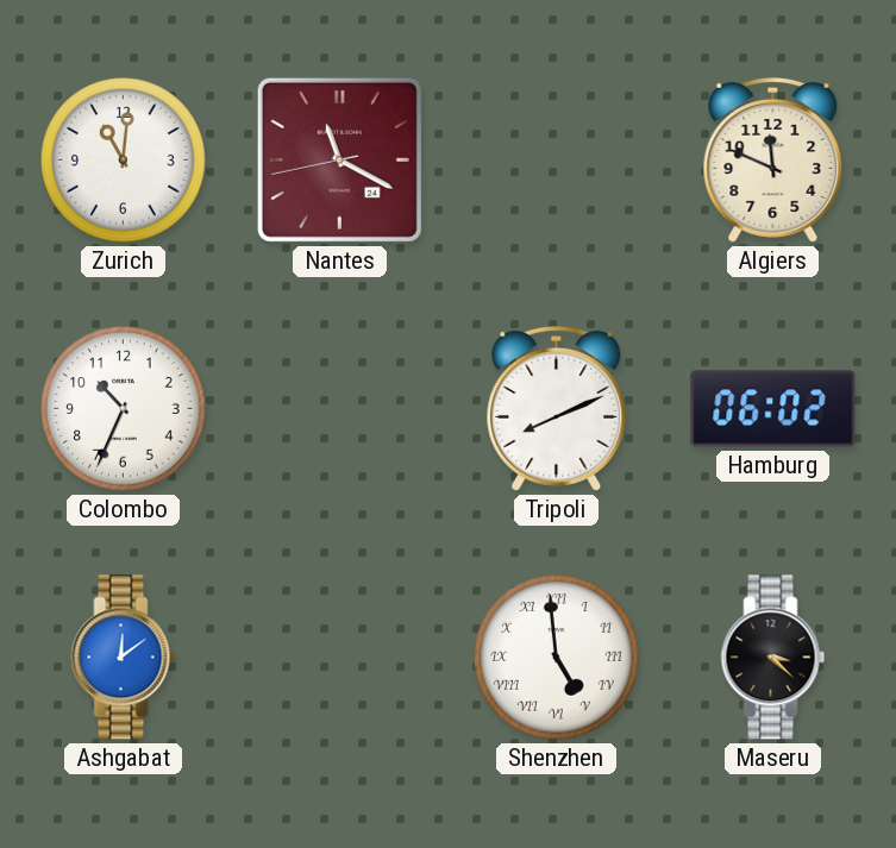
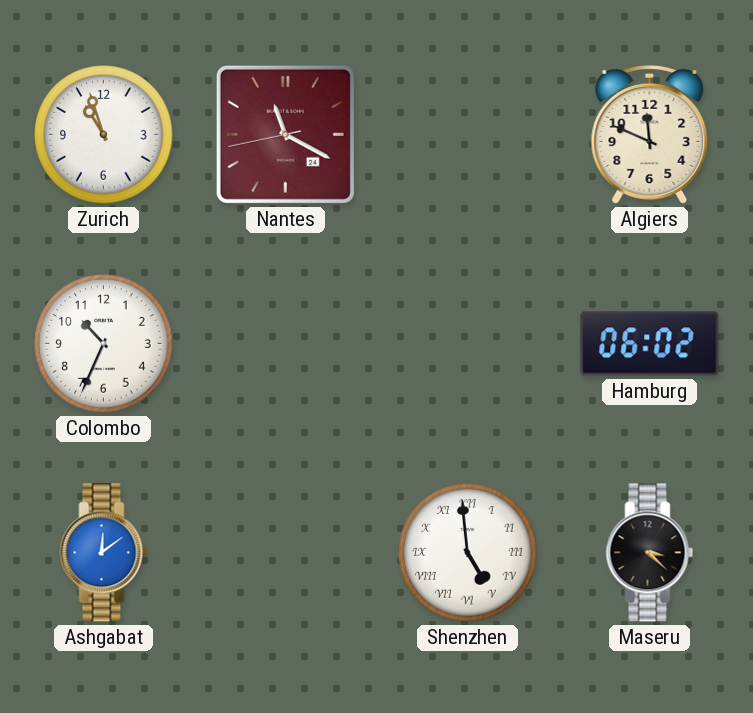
Zurich: 11:01 -> 10:57 (104, 135)
Tripoli: 8:11 -> none (557, 408)
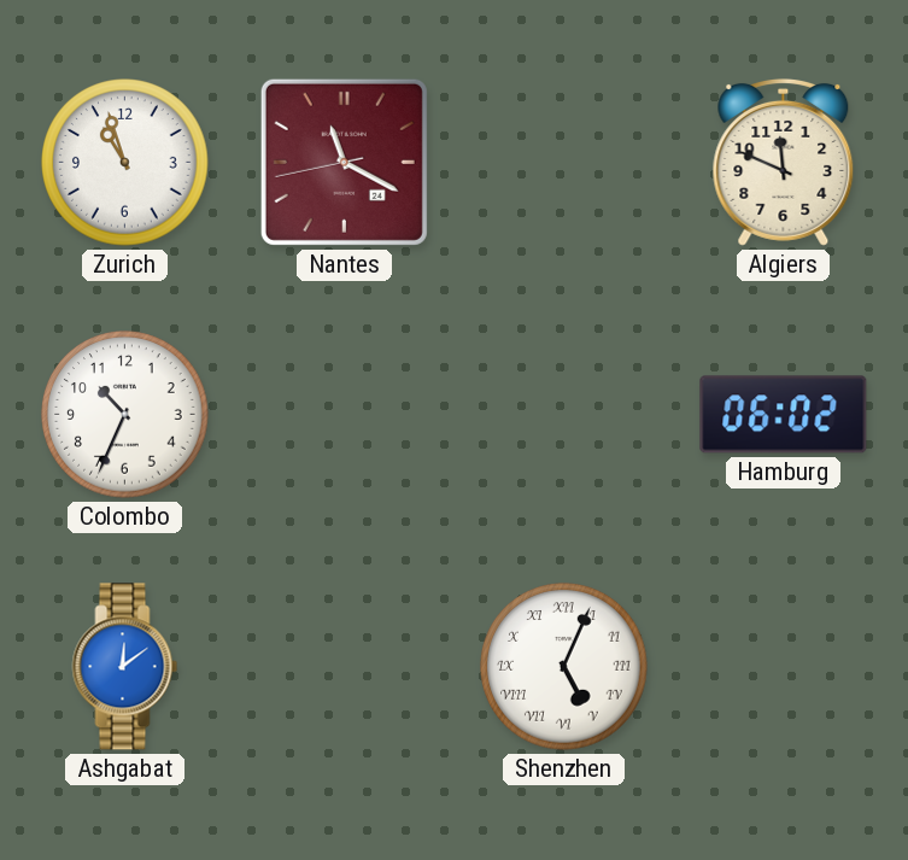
Shenzhen: 4:59 -> 5:04 (564, 667)
Maseru: 3:22 -> none (650, 553)
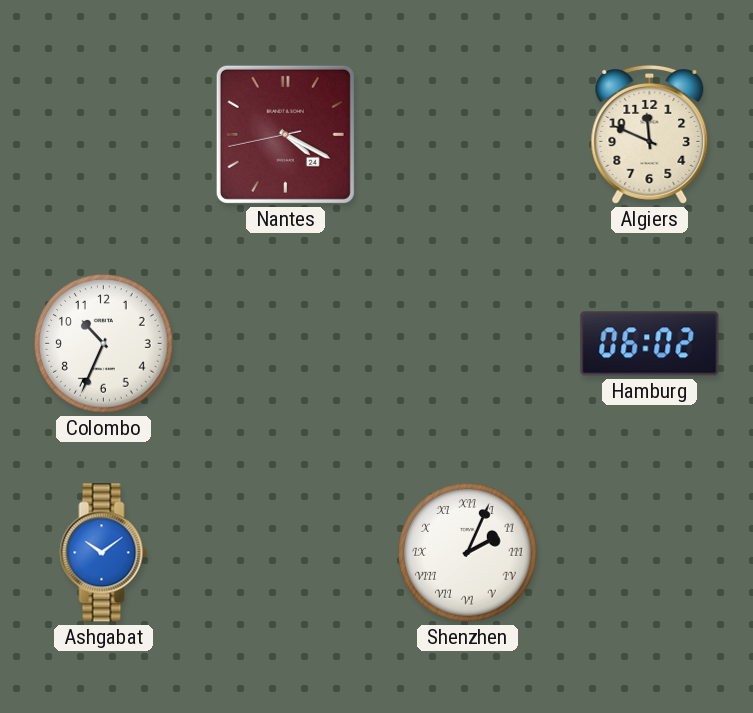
Zurich: 10:57 -> none (125, 163)
Nantes: 11:19 -> 4:19 (285, 134)
Ashgabat: 12:09 -> 10:09 (104, 553)
Shenzhen: 5:04 -> 2:04 (468, 553)
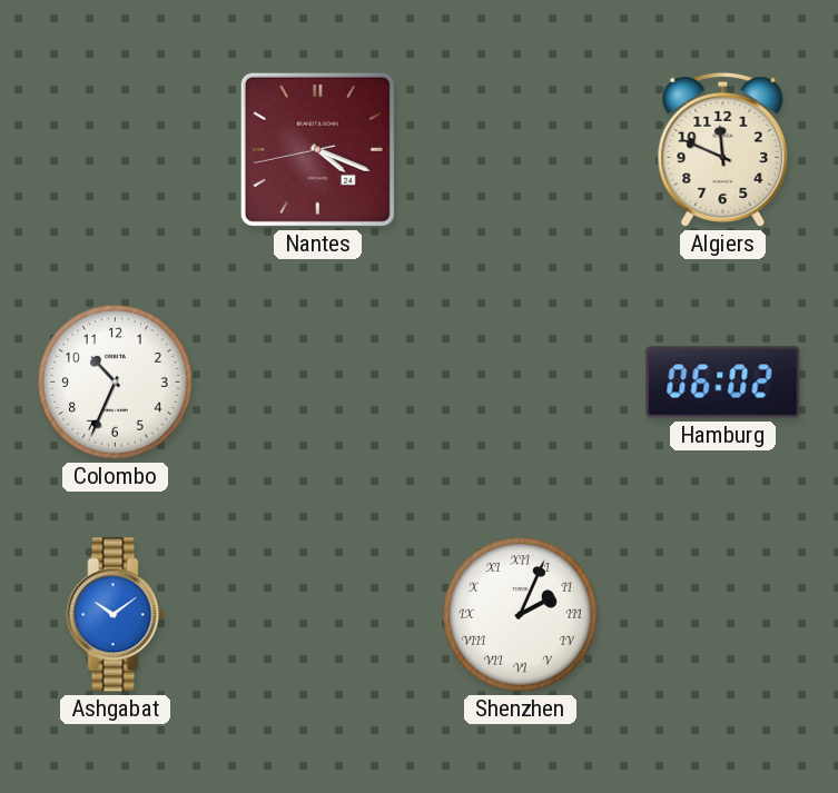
Nantes: 4:19 -> 4:18 (317, 149)
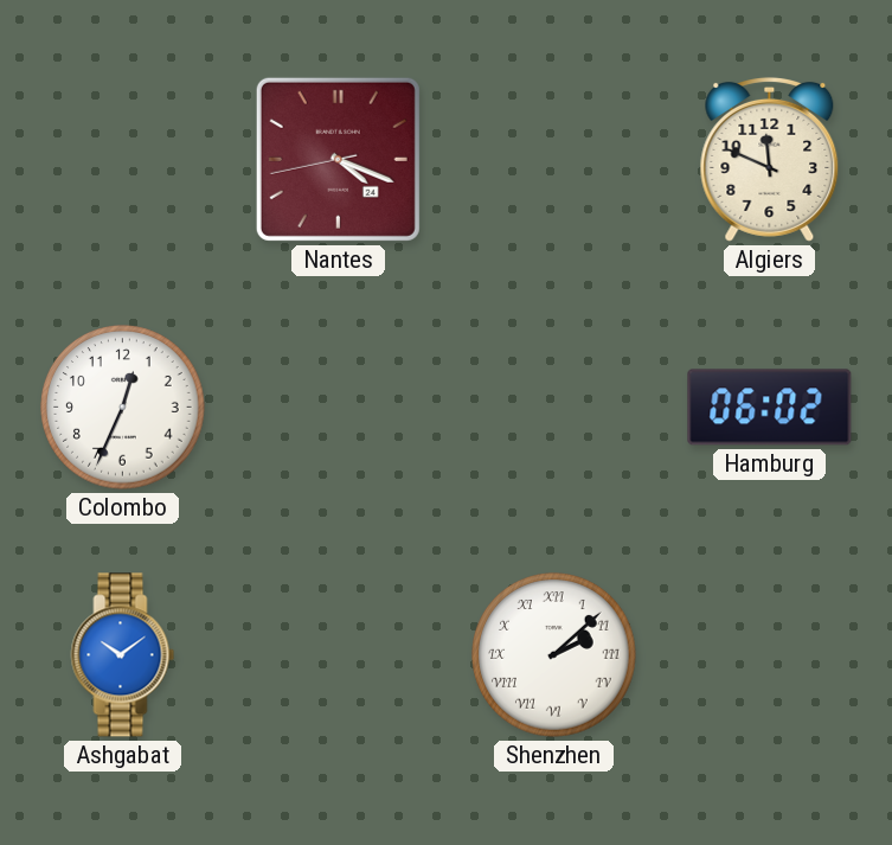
Colombo: 10:34 -> 12:34 (123, 408)
Shenzhen: 2:04 -> 2:08 (554, 655)
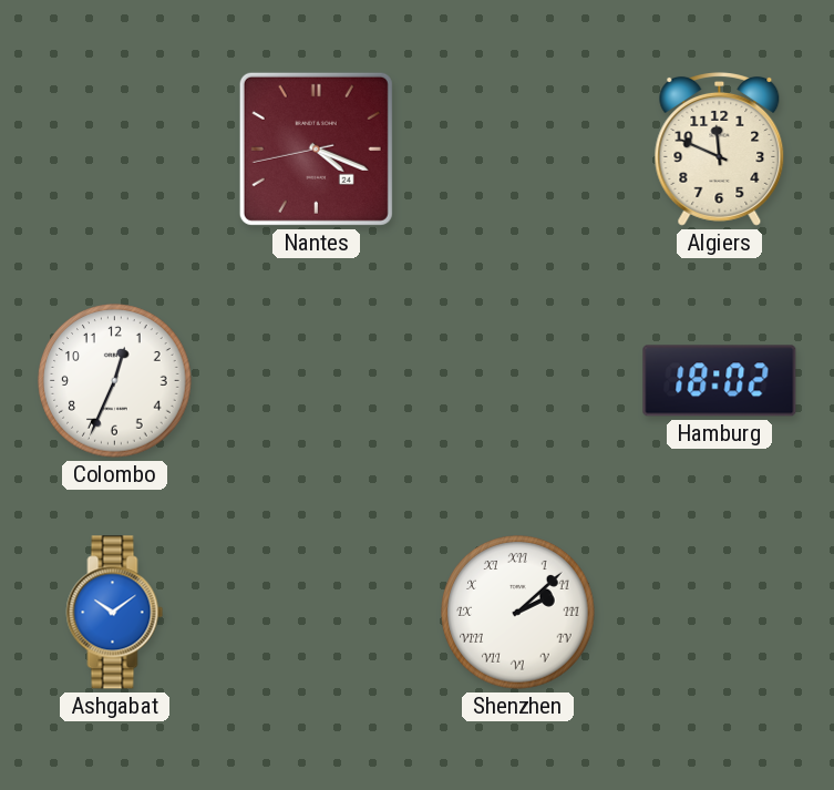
Hamburg: 06:02 -> 18:02 (720, 381)
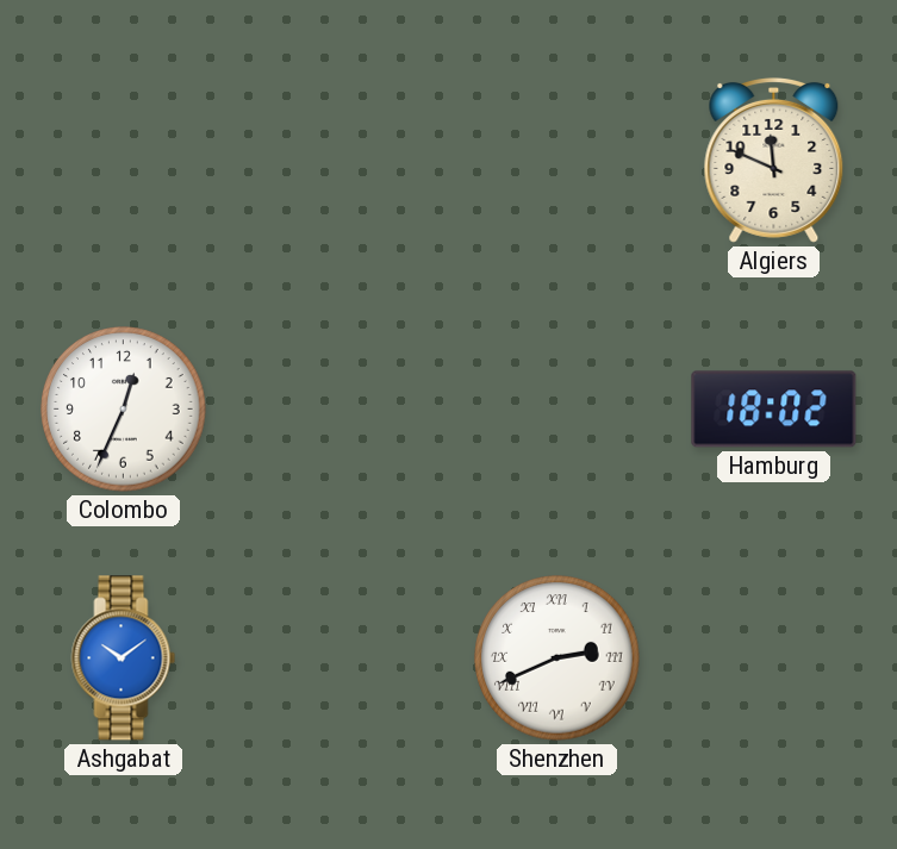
Nantes: 4:18 -> none (316, 148)
Shenzhen: 2:08 -> 2:41 (557, 658)
